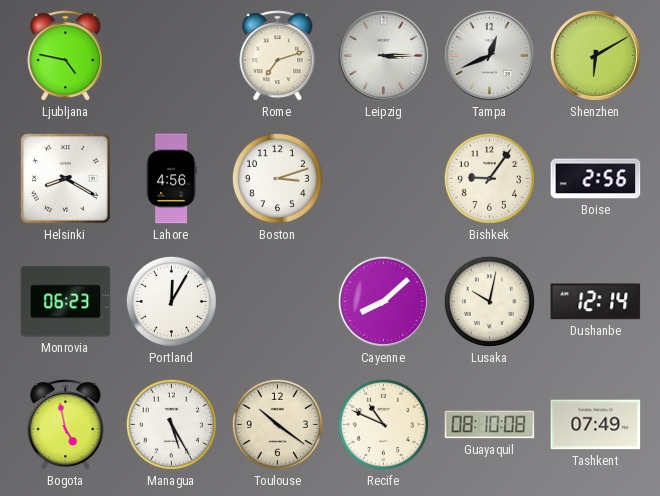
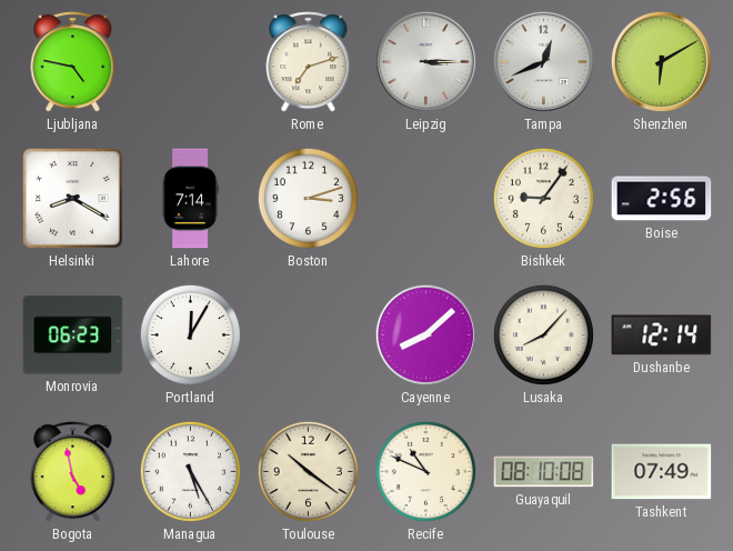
Lahore: 4:56 -> 7:14 (190, 199)
Lusaka: 10:02 -> 8:07 (543, 334)
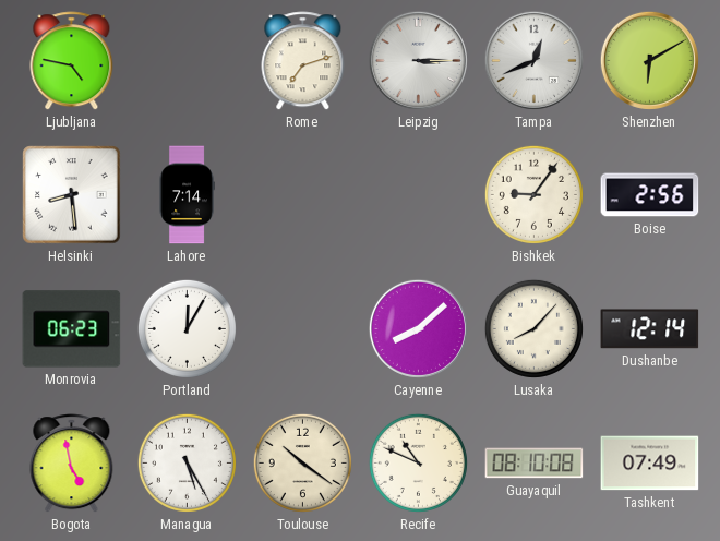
Helsinki: 8:20 -> 8:29 (72, 195)
Boston: 3:12 -> none (308, 198)
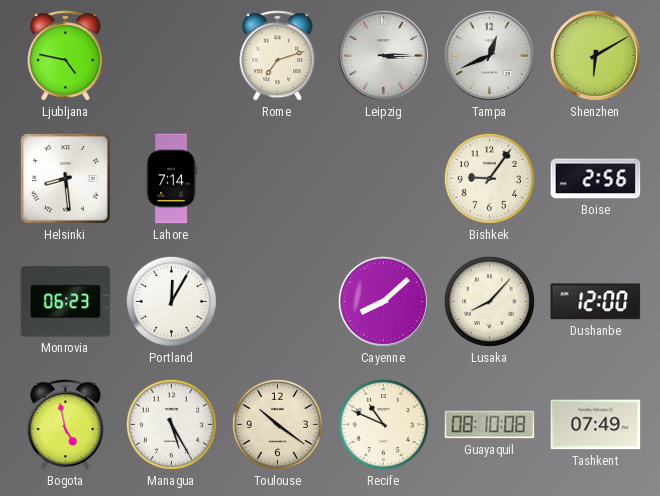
Dushanbe: 12:14 -> 12:00 (596, 302)
